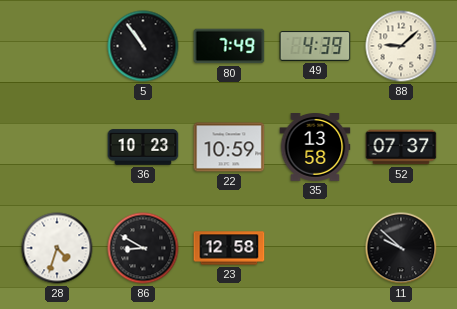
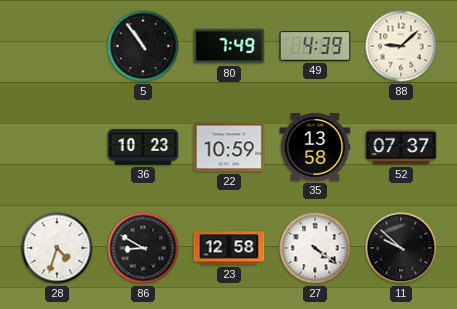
27: none -> 4:21 (315, 248)
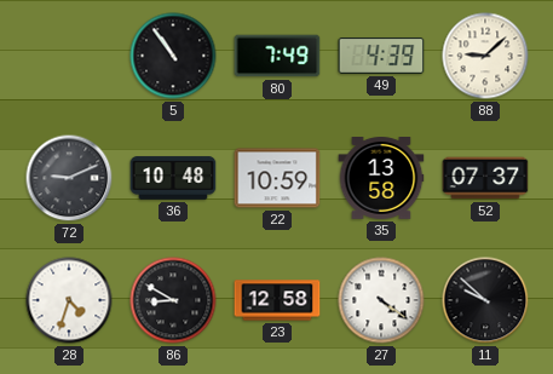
72: none -> 9:11 (69, 178)
36: 10:23 -> 10:48 (173, 178)
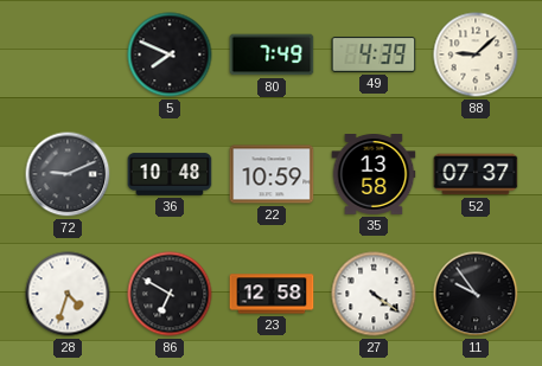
5: 10:54 -> 7:49 (170, 54)
86: 8:50 -> 6:50 (170, 294)
11: 9:52 -> 9:54 (476, 294)
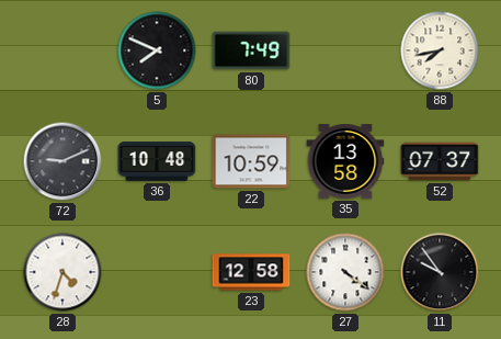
49: 4:39 -> none (374, 54)
88: 9:08 -> 7:43 (440, 50)
86: 6:50 -> none (170, 294)
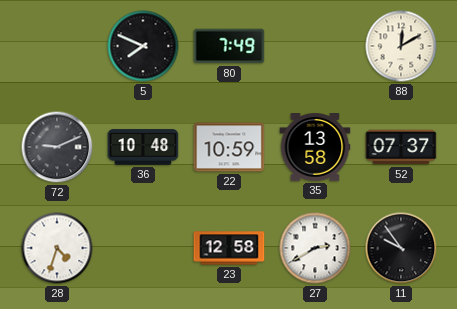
88: 7:43 -> 12:10 (401, 46)
27: 4:21 -> 2:40 (315, 248)
